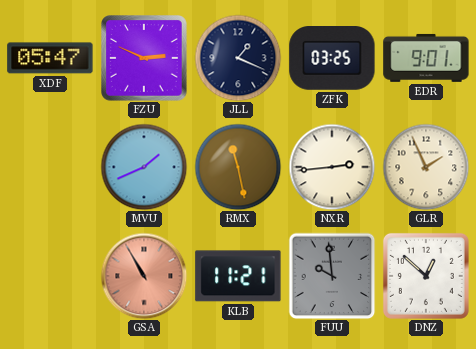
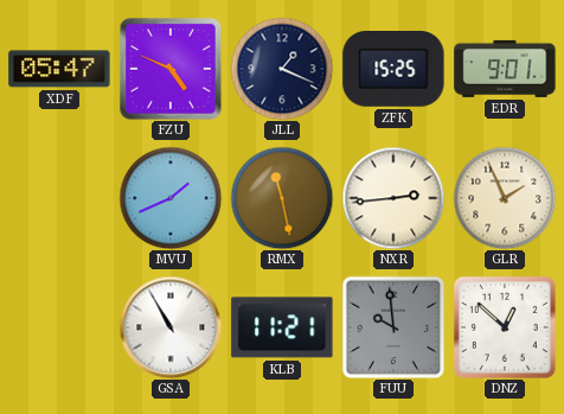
FZU: 2:49 -> 4:49 (172, 70)
ZFK: 03:25 -> 15:25 (393, 70)
GSA dial: salmon -> white (171, 327)
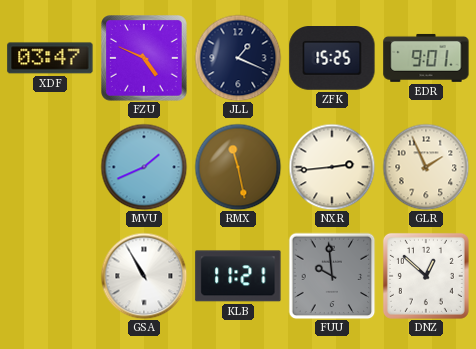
XDF: 05:47 -> 03:47 (50, 58)
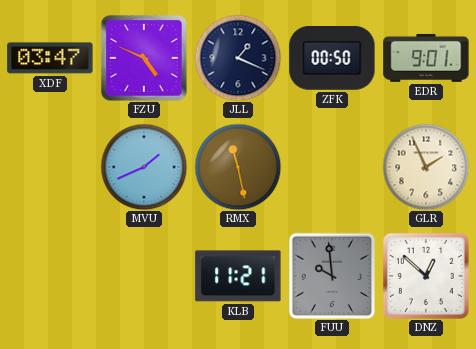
ZFK: 15:25 -> 00:50 (332, 59)
NXR: 2:44 -> none (332, 167)
GSA: 10:55 -> none (144, 276)
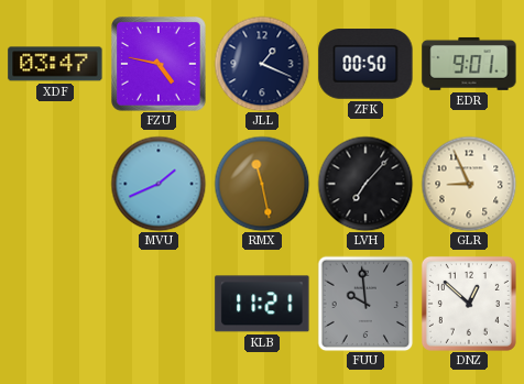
FZU: 4:49 -> 4:47 (160, 65)
LVH: none -> 7:07 (365, 184)
GLR: 1:56 -> 8:56 (469, 184)
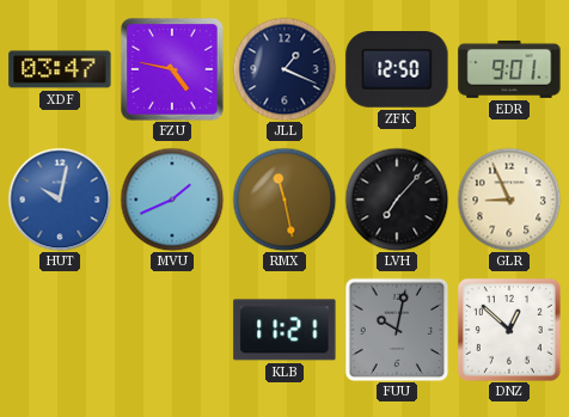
ZFK: 00:50 -> 12:50 (397, 70)
HUT: none -> 10:02 (60, 200)
FUU: 9:59 -> 10:02 (397, 330)
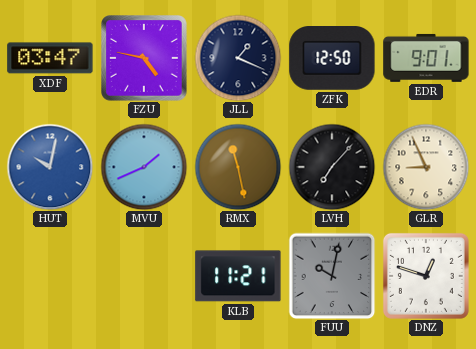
DNZ: 12:52 -> 12:48 (426, 276)
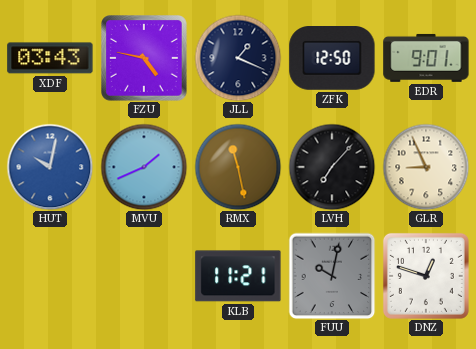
XDF: 03:47 -> 03:43 (50, 58)
